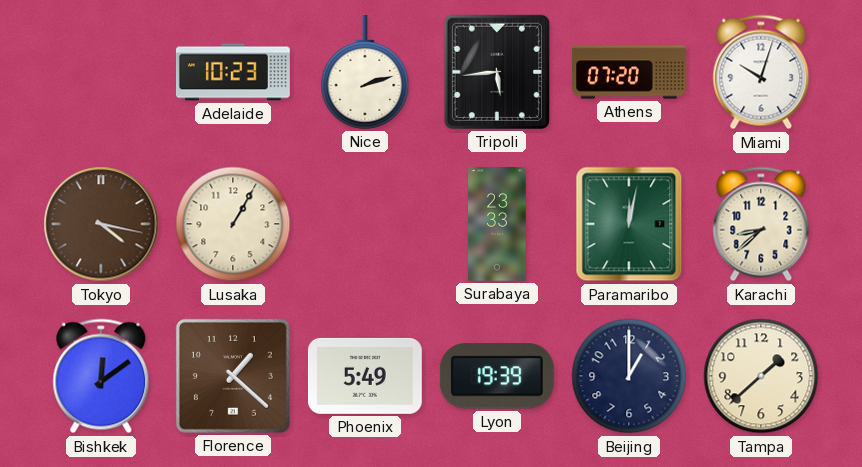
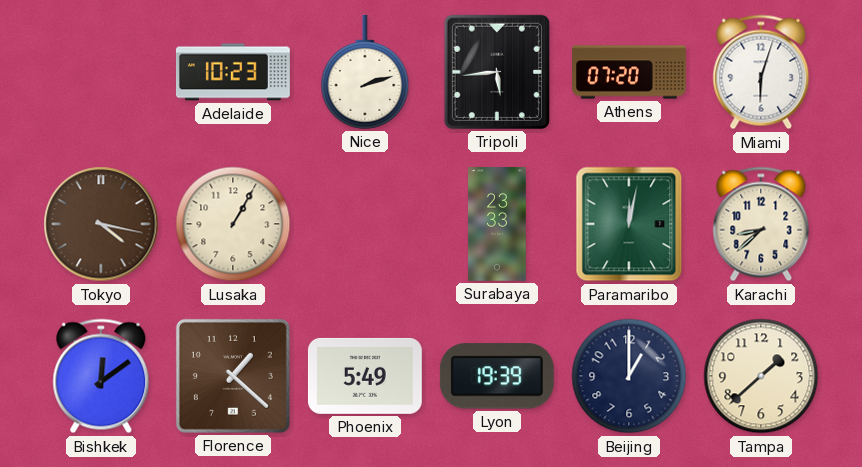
Miami: 10:03 -> 6:03 (761, 72)
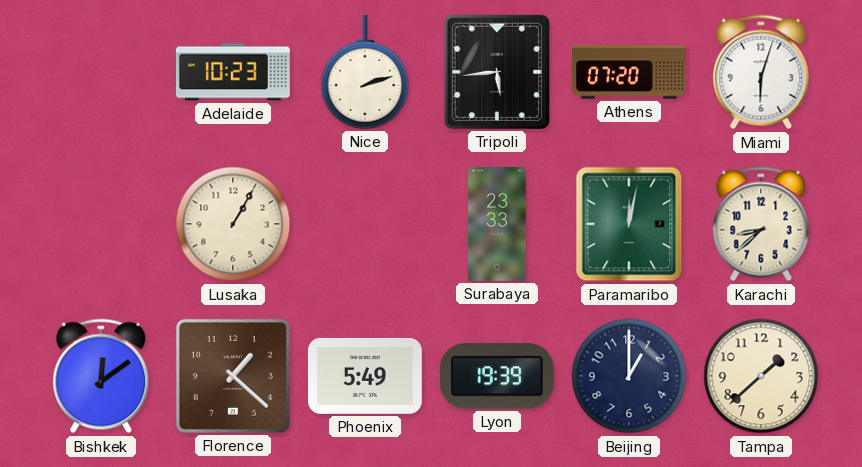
Tokyo: 4:17 -> none (101, 224)
